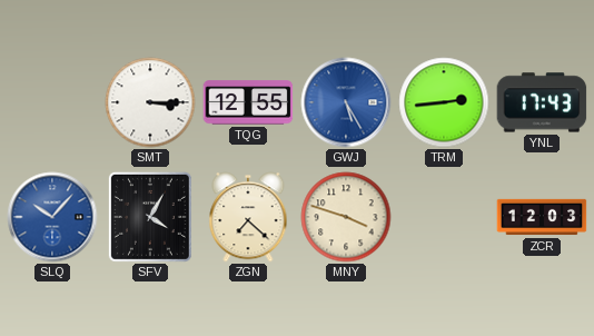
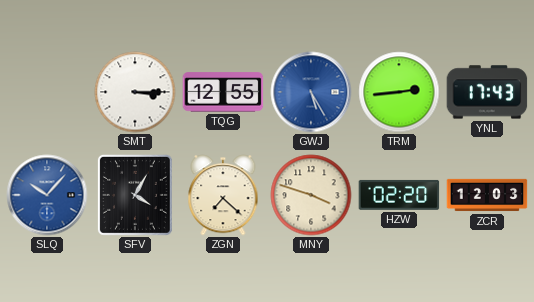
HZW: none -> 02:20 (399, 195)
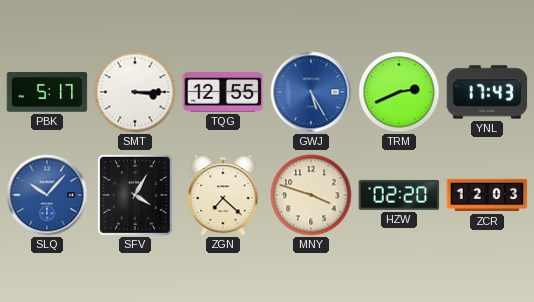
PBK: none -> 5:17 (47, 92)
TRM: 2:44 -> 2:41 (399, 92)
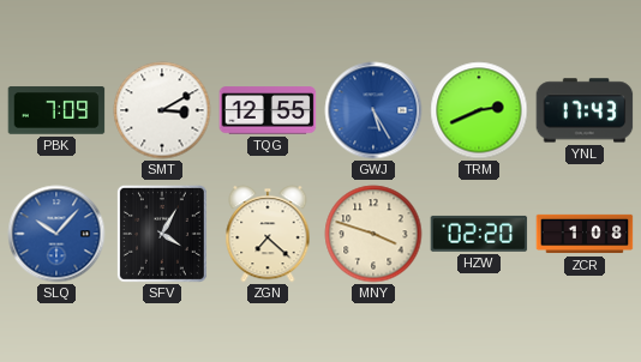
PBK: 5:17 -> 7:09 (56, 110)
SMT: 3:15 -> 3:10 (162, 110)
ZCR: 12:03 -> 1:08 (585, 234)
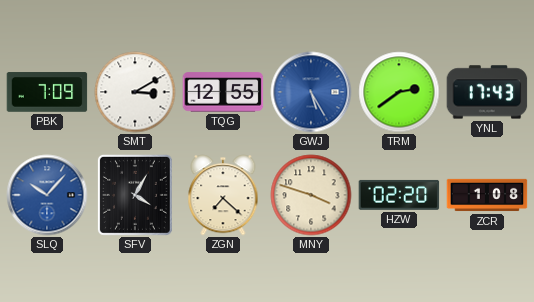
TRM: 2:41 -> 2:39 (399, 92)
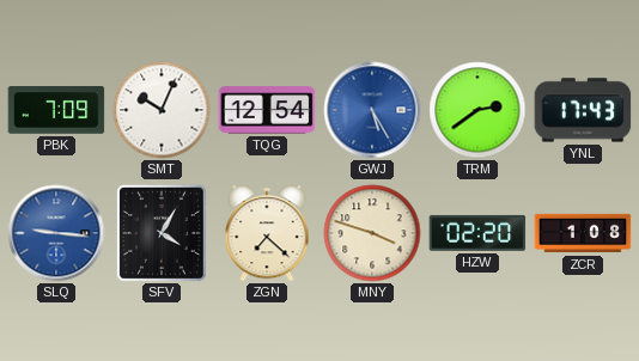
SMT: 3:10 -> 10:04 (162, 110)
TQG: 12:55 -> 12:54 (267, 110)
SLQ: 10:07 -> 9:16 (56, 233)
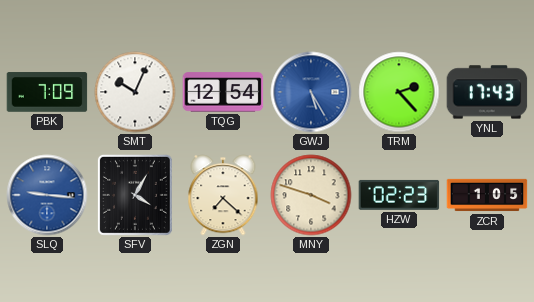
TRM: 2:39 -> 2:23 (399, 92)
HZW: 02:20 -> 02:23 (399, 195)
ZCR: 1:08 -> 1:05 (487, 195)
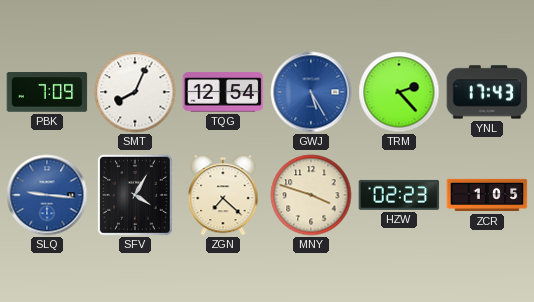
SMT: 10:04 -> 8:04 (135, 92)
